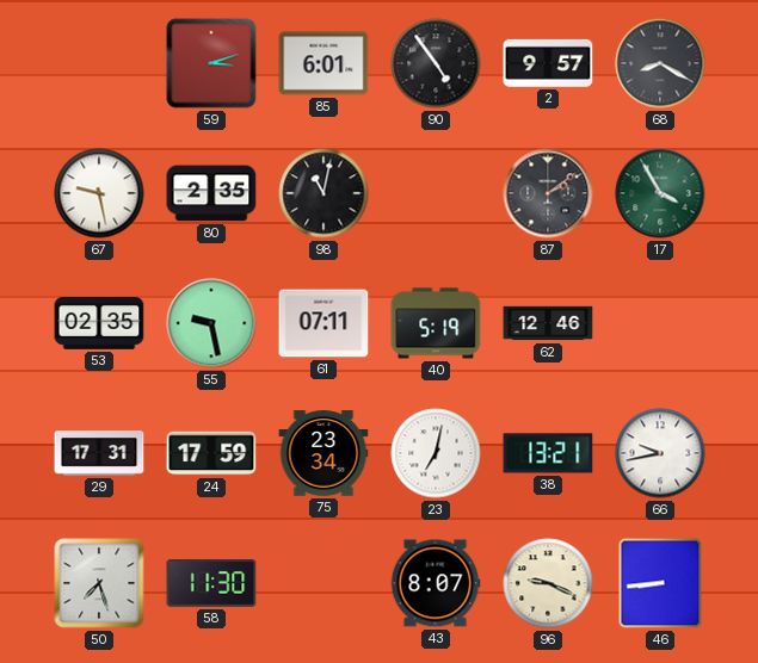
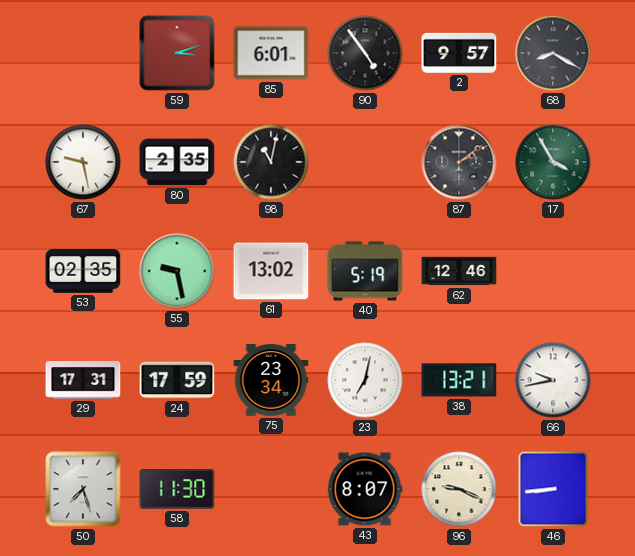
61: 07:11 -> 13:02 (271, 271)
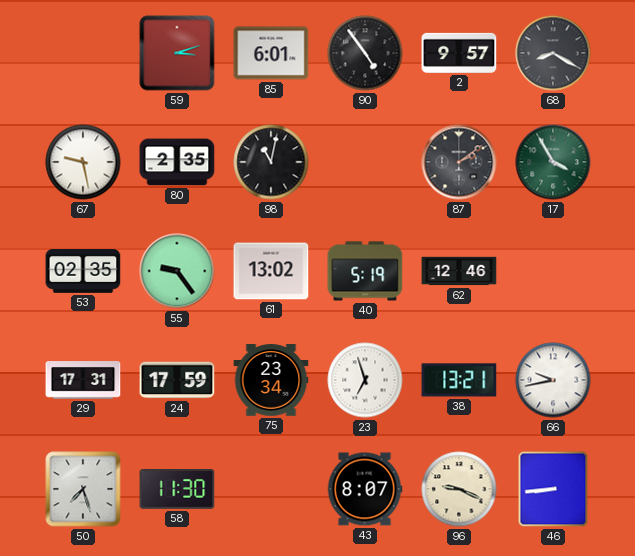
55: 9:28 -> 9:24 (177, 271)
23: 7:02 -> 6:57 (365, 380)
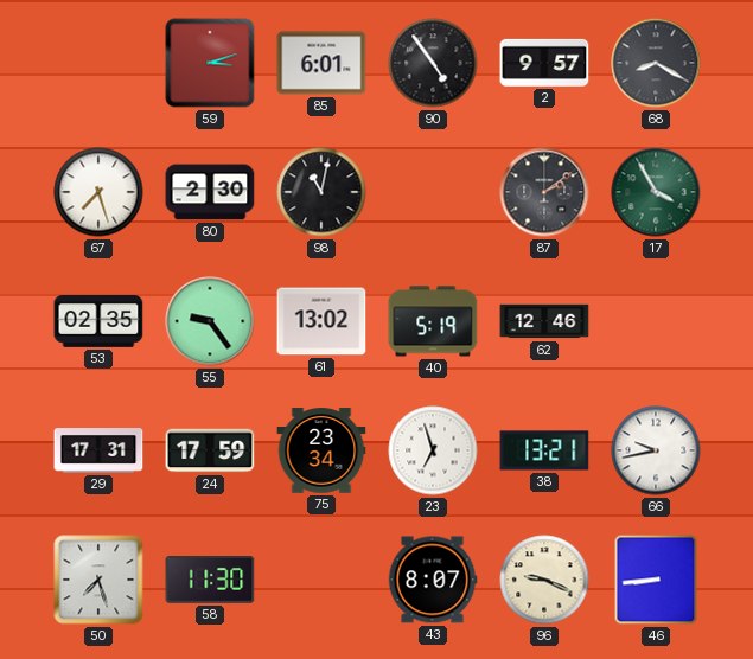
67: 9:28 -> 7:27 (98, 192)
80: 2:35 -> 2:30 (210, 192)
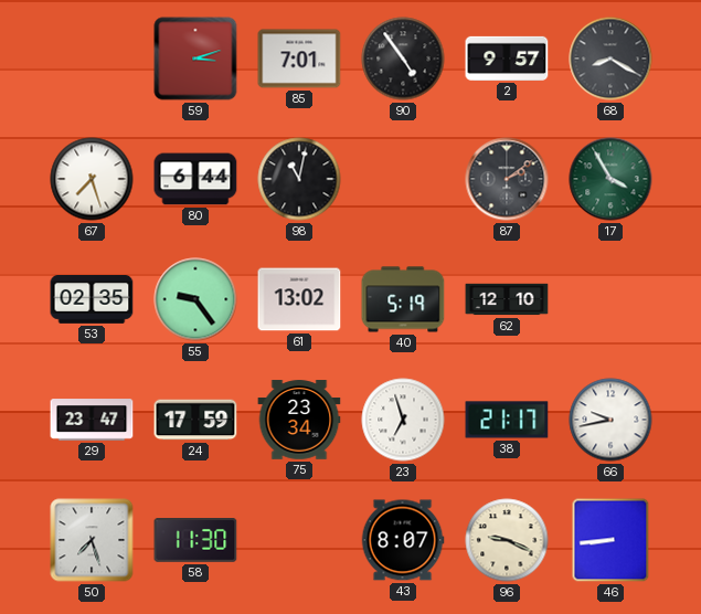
85: 6:01 -> 7:01 (299, 59)
80: 2:30 -> 6:44 (195, 179)
62: 12:46 -> 12:10 (507, 299)
29: 17:31 -> 23:47 (92, 420)
38: 13:21 -> 21:17 (507, 420)
